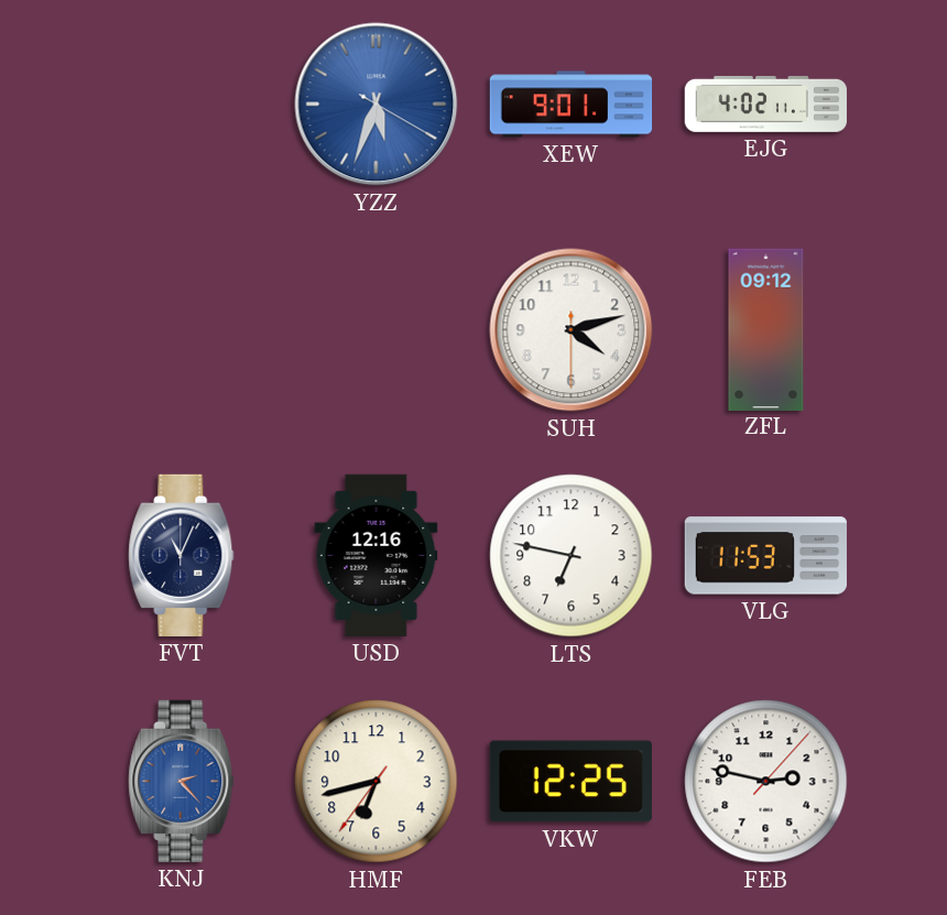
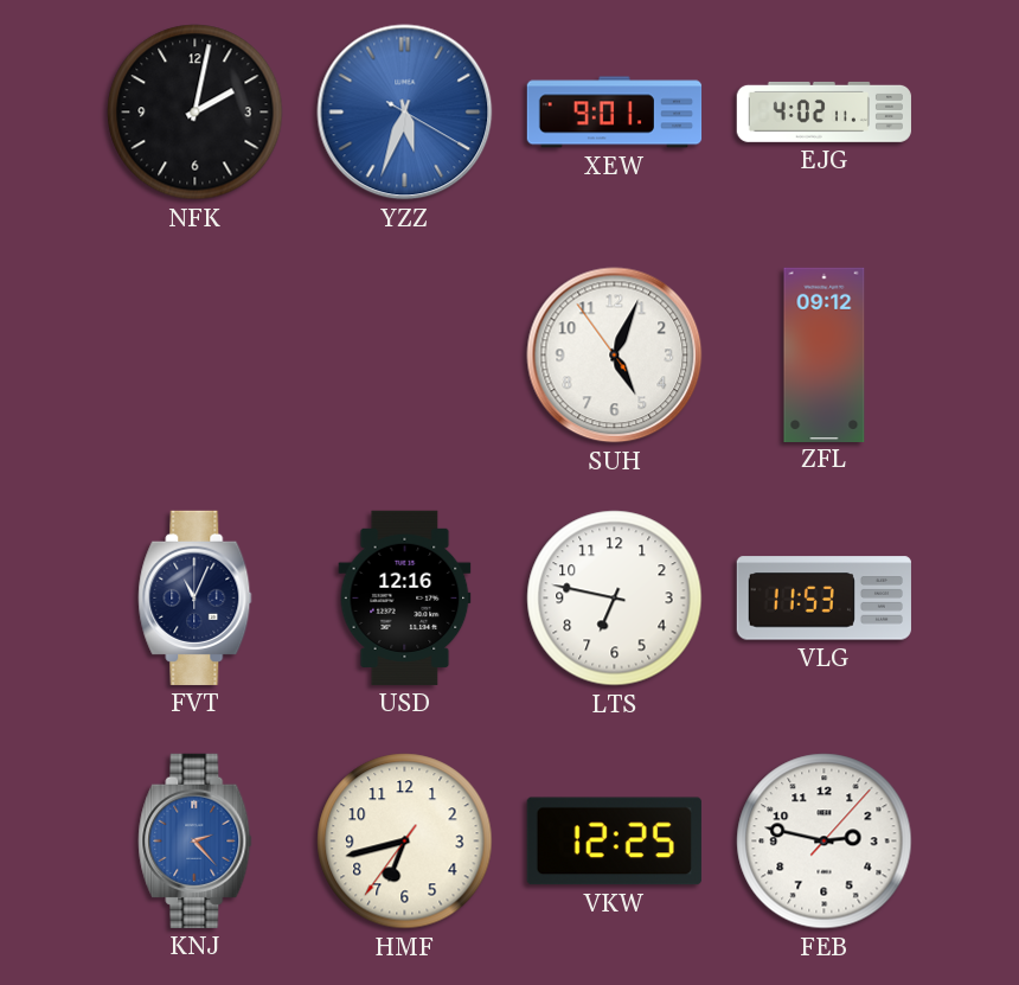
NFK: none -> 2:02 (196, 113)
SUH: 4:12 -> 5:03 (615, 356)
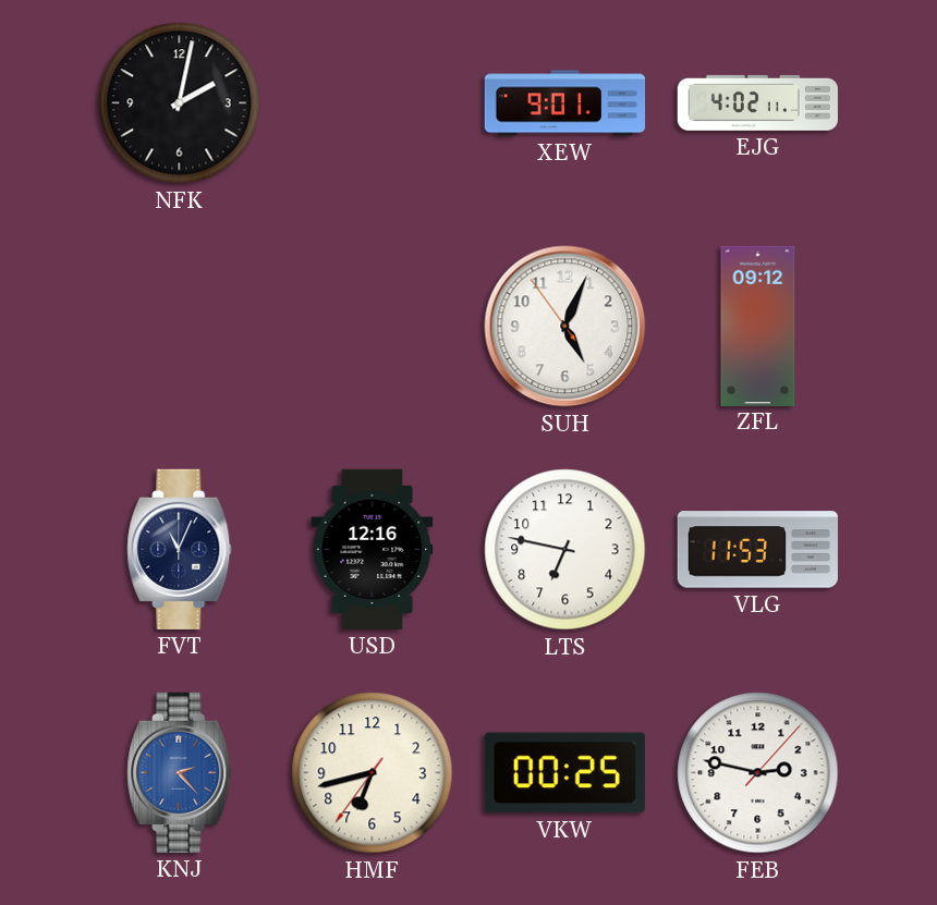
YZZ: 5:33 -> none (405, 113)
VKW: 12:25 -> 00:25 (564, 773)
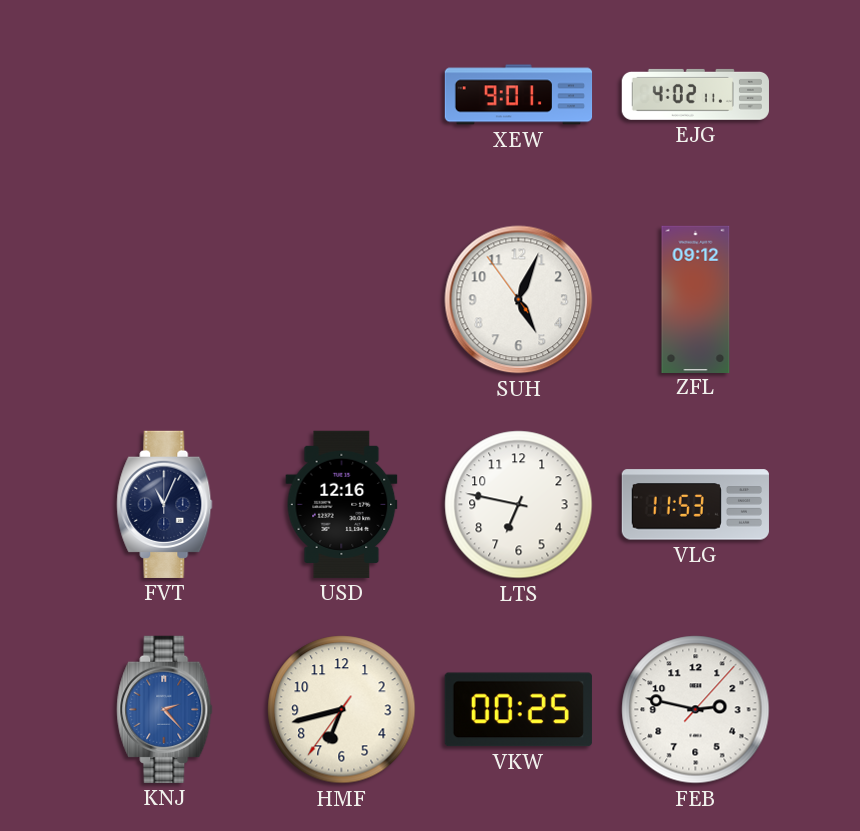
NFK: 2:02 -> none (180, 103)
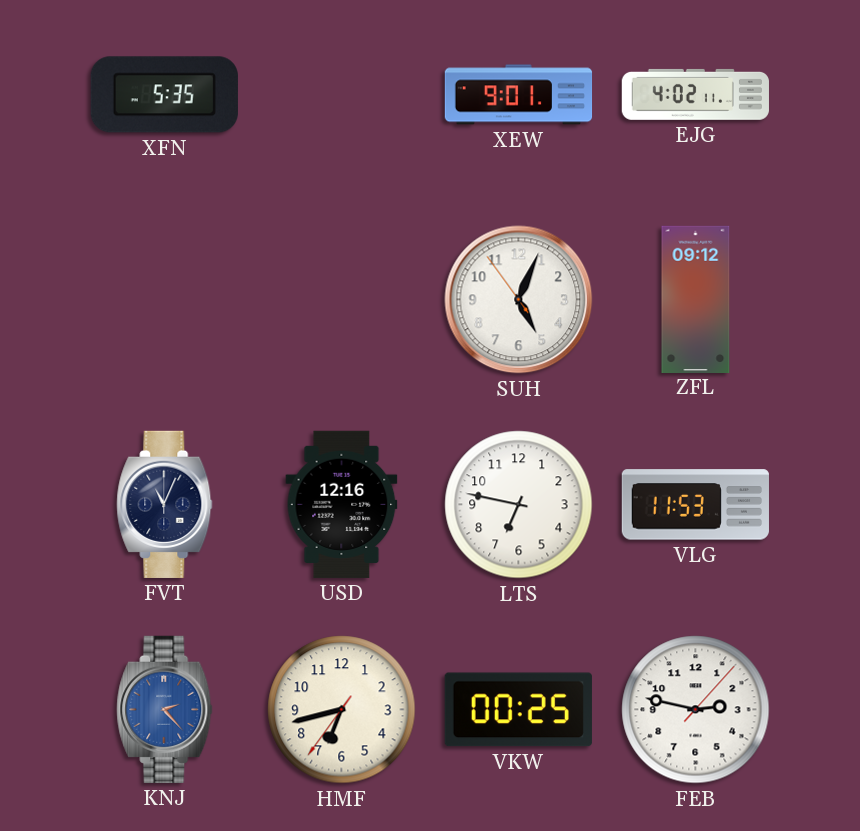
XFN: none -> 5:35 (164, 95)
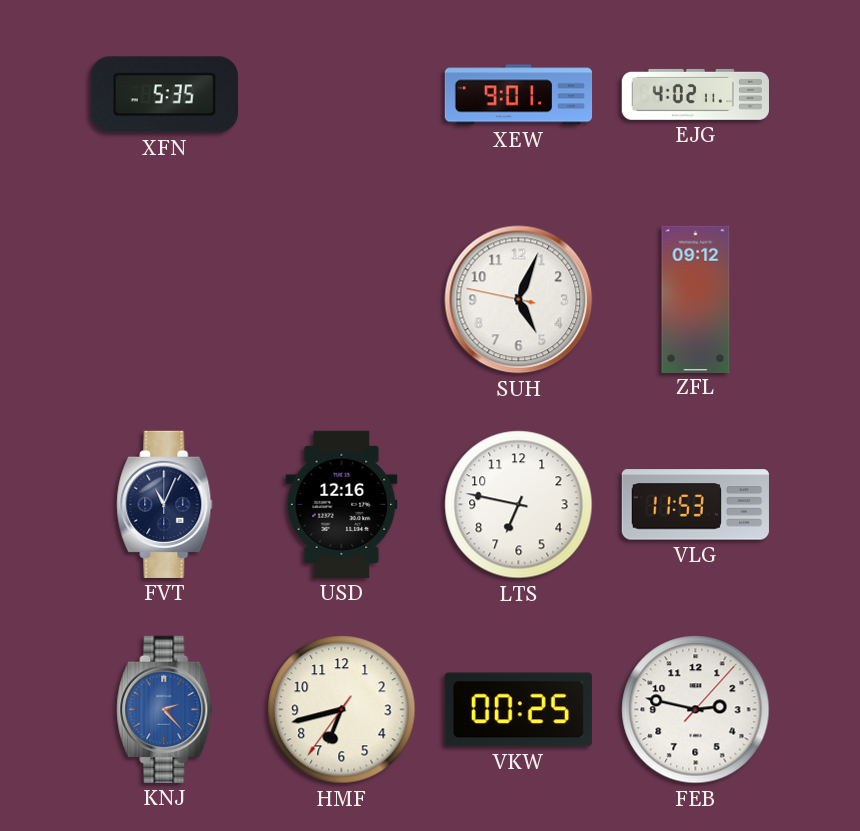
SUH: 5:03:54 -> 5:03:47 (519, 300)
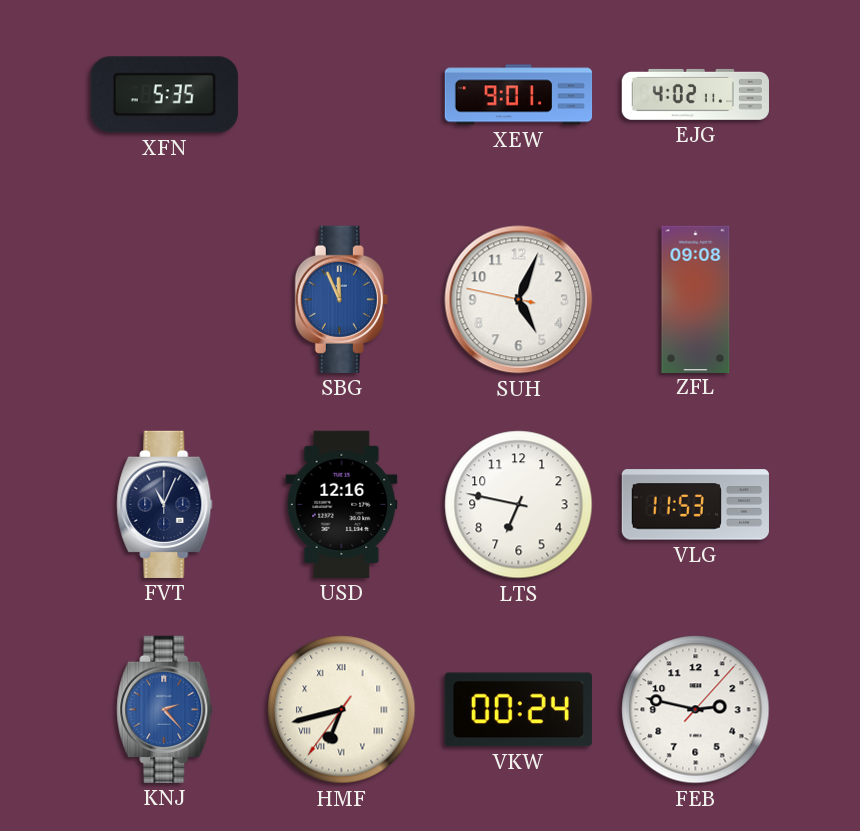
SBG: none -> 11:56 (341, 299)
ZFL: 09:12 -> 09:08 (696, 299)
HMF numerals: Arabic -> Roman (342, 710)
VKW: 00:25 -> 00:24 (518, 710)
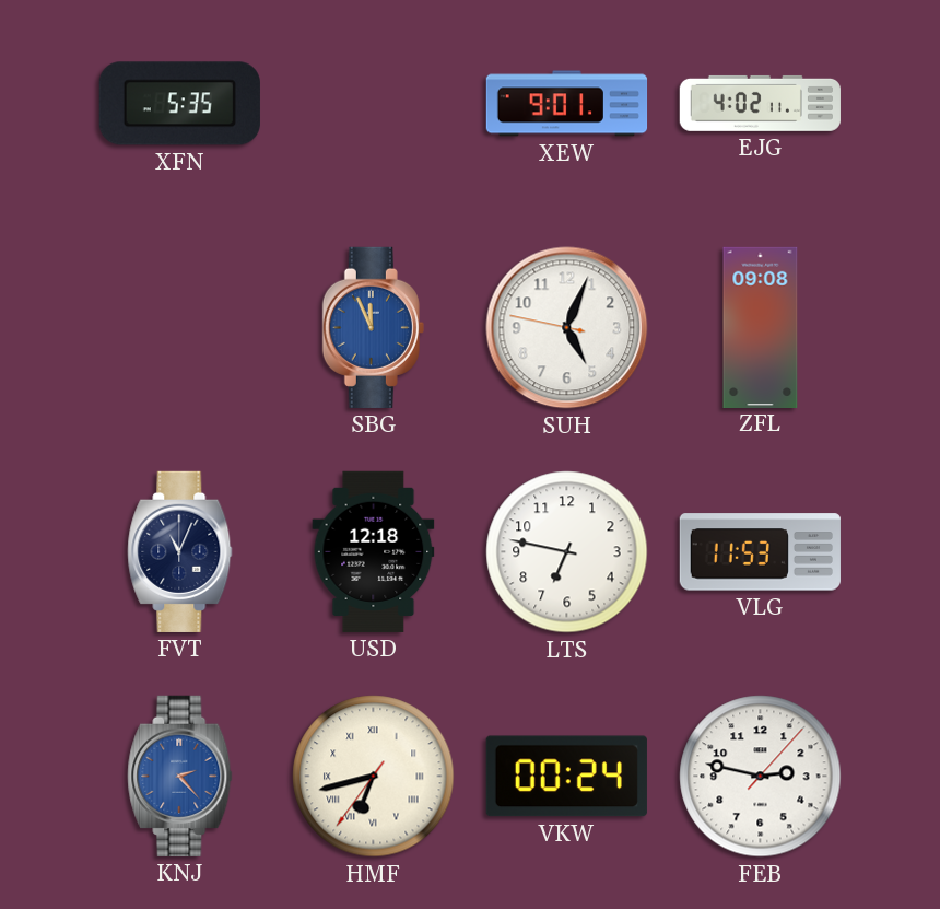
USD: 12:16 -> 12:18 (374, 551)
